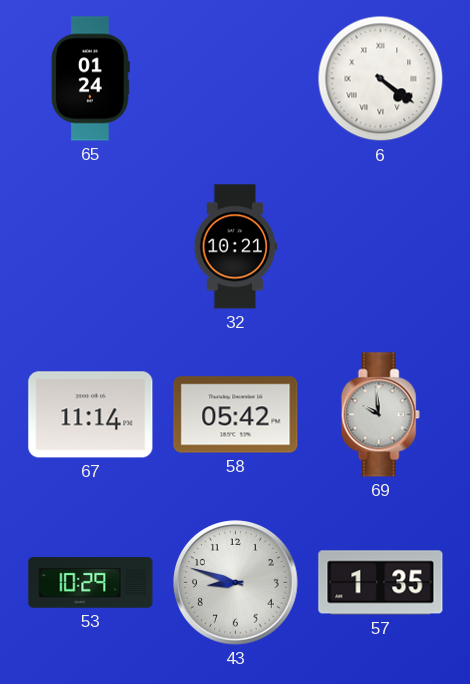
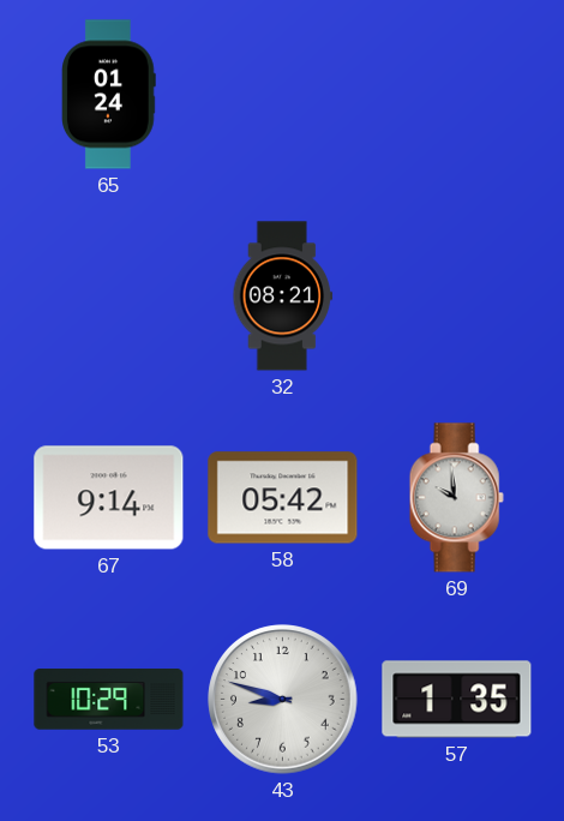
6: 4:21 -> none (381, 79)
32: 10:21 -> 08:21 (283, 296)
67: 11:14 -> 9:14 (109, 498)
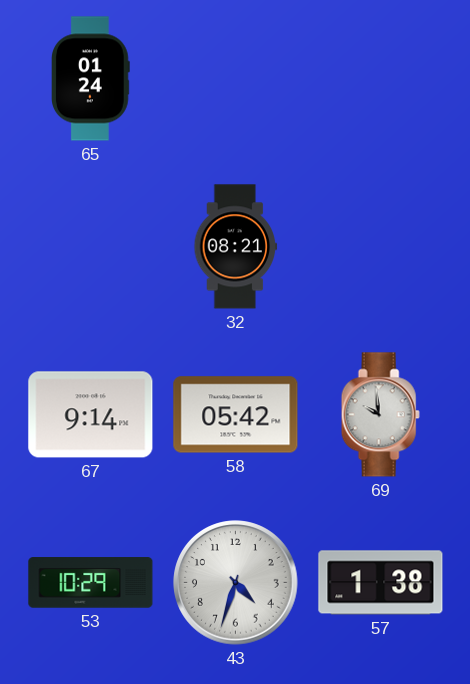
43: 8:48 -> 4:33 (236, 583)
57: 1:35 -> 1:38 (381, 583)
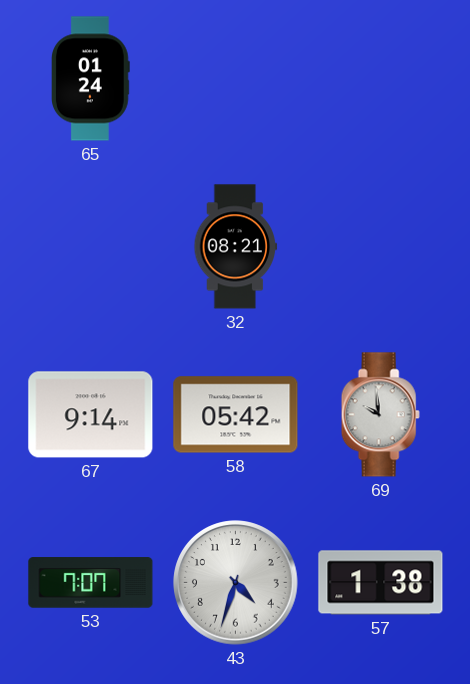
53: 10:29 -> 7:07 (91, 583)
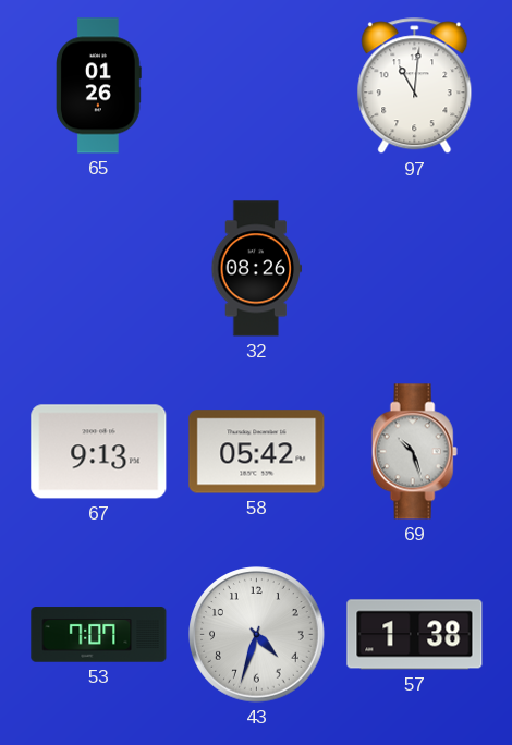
65: 01:24 -> 01:26 (99, 86)
97: none -> 11:01 (415, 86)
32: 08:21 -> 08:26 (257, 269)
67: 9:14 -> 9:13 (99, 452)
69: 9:59 -> 10:27 (414, 452)
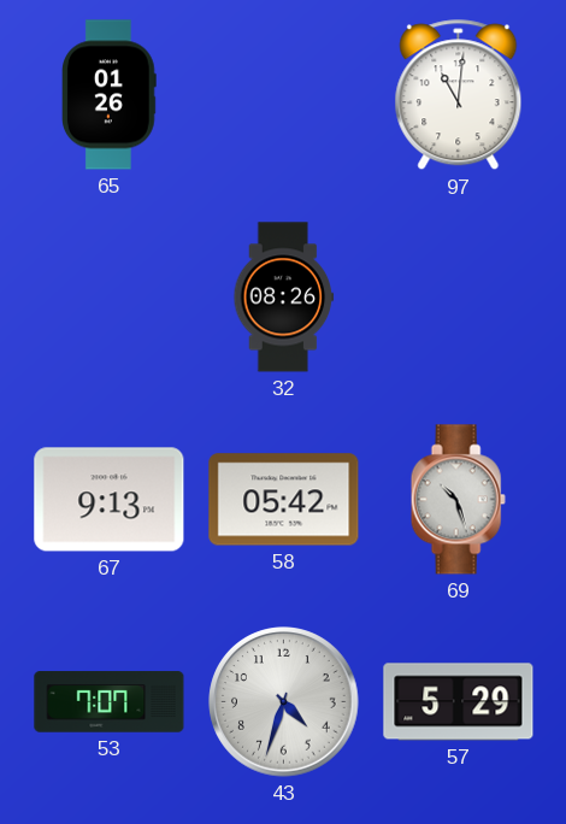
57: 1:38 -> 5:29 (459, 702)
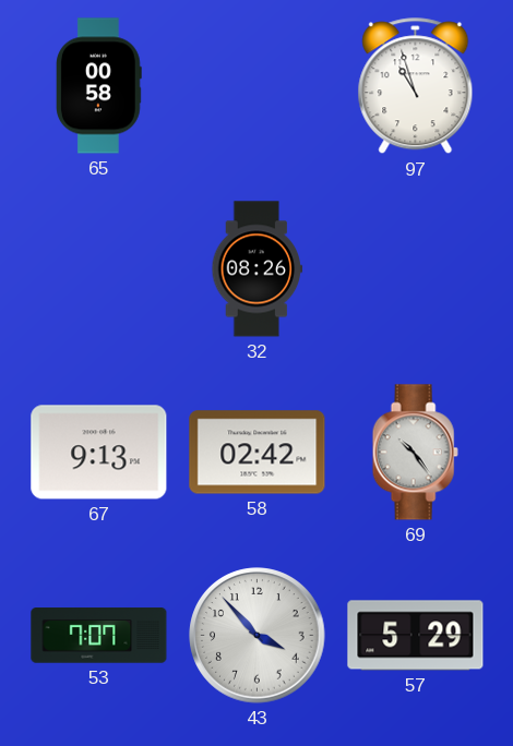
65: 01:26 -> 00:58 (99, 86)
97: 11:01 -> 10:57 (416, 86)
58: 05:42 -> 02:42 (258, 453)
69: 10:27 -> 10:24 (415, 453)
43: 4:33 -> 3:53 (258, 636)
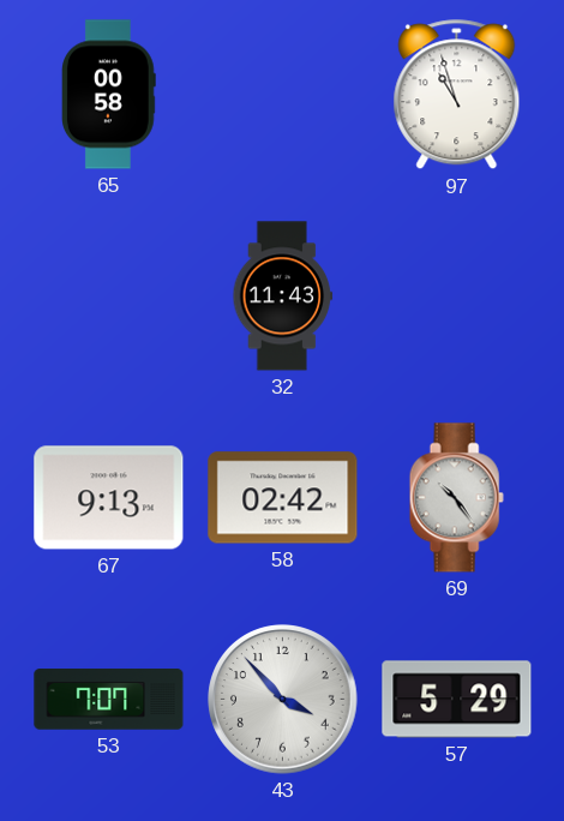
32: 08:26 -> 11:43 (283, 296)
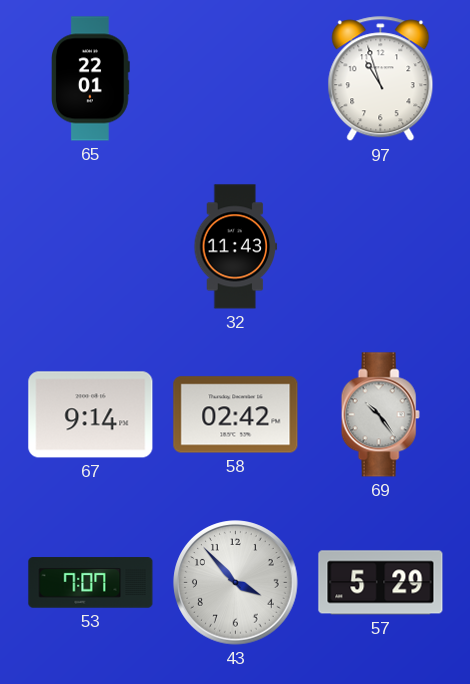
65: 00:58 -> 22:01 (91, 79)
67: 9:13 -> 9:14 (91, 415)
